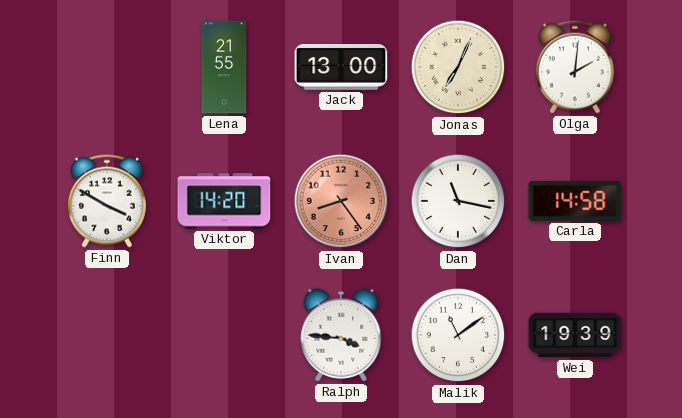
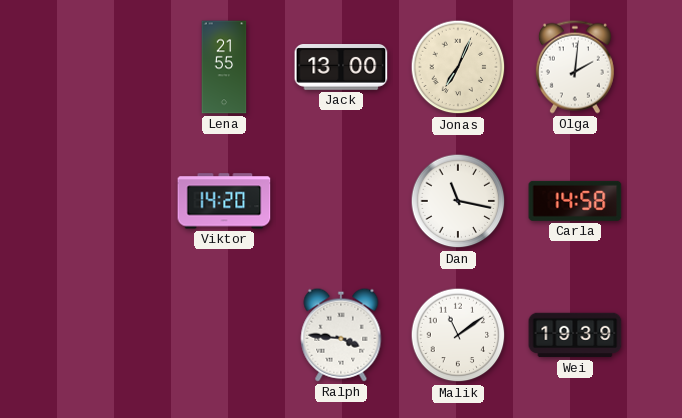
Finn: 3:50 -> none (107, 201)
Ivan: 8:24 -> none (341, 201)
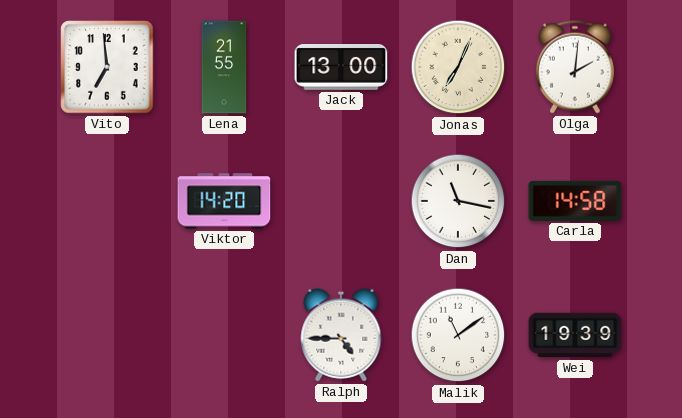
Vito: none -> 6:59 (107, 67)
Ralph: 3:46 -> 4:45 (341, 335)
